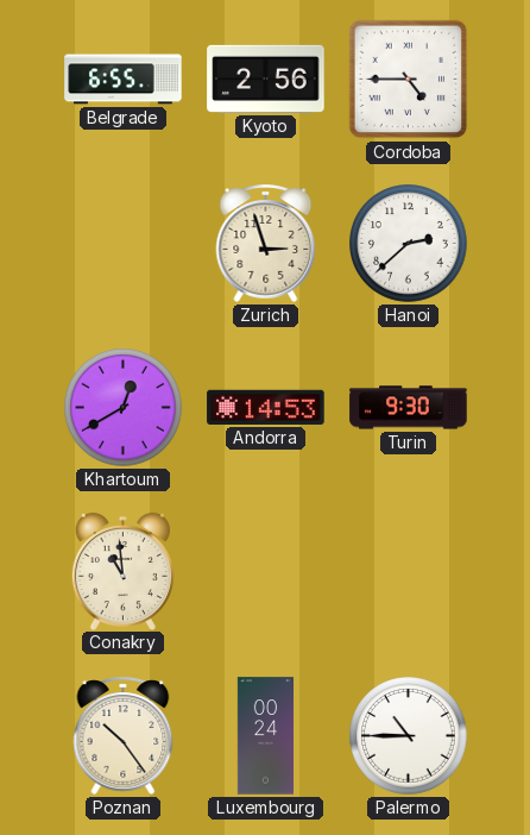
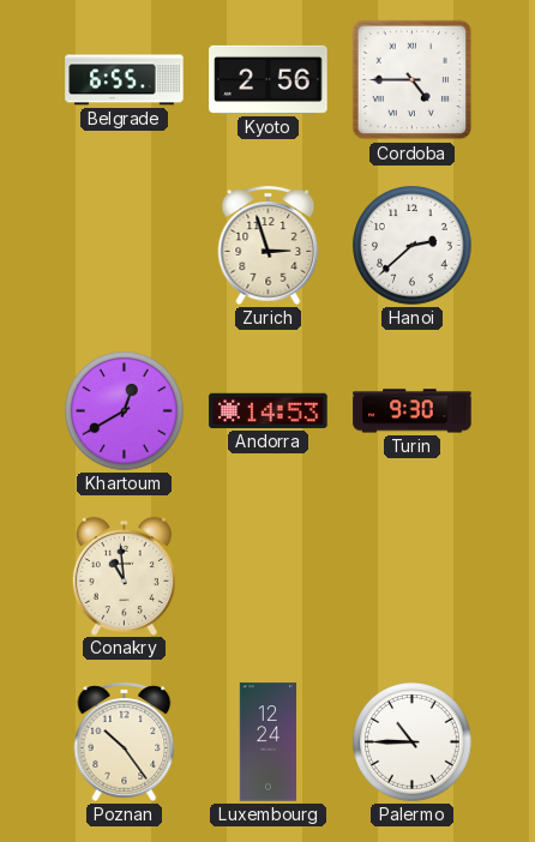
Luxembourg: 00:24 -> 12:24 (267, 742)
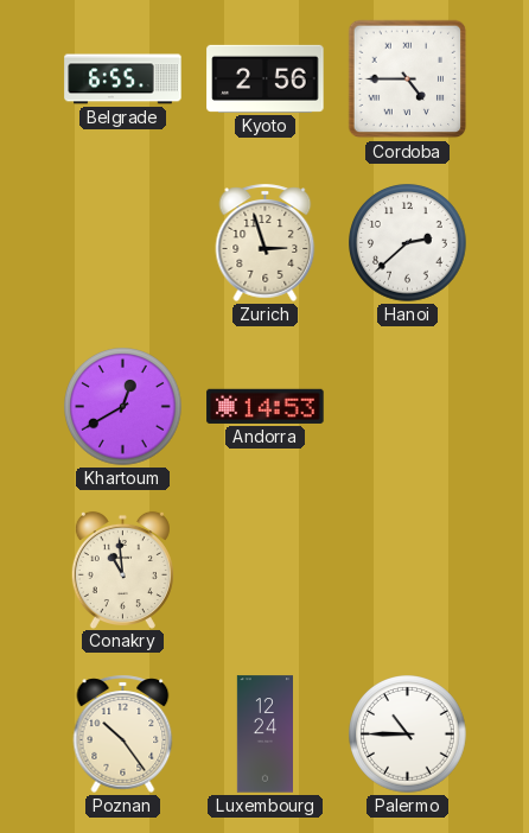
Turin: 9:30 -> none (413, 411)
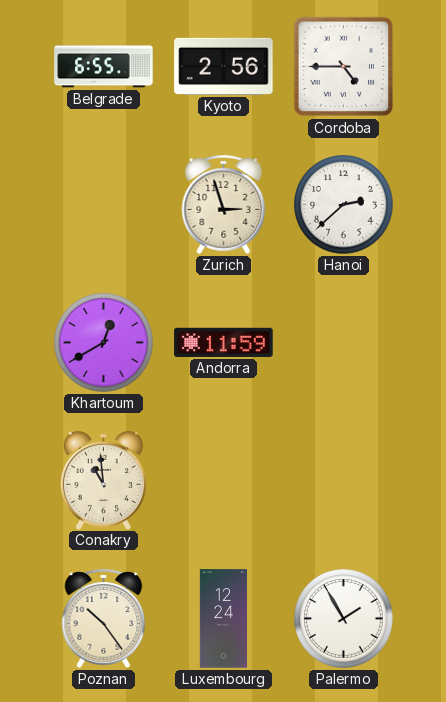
Andorra: 14:53 -> 11:59 (224, 342)
Palermo: 10:45 -> 1:55 (344, 619)
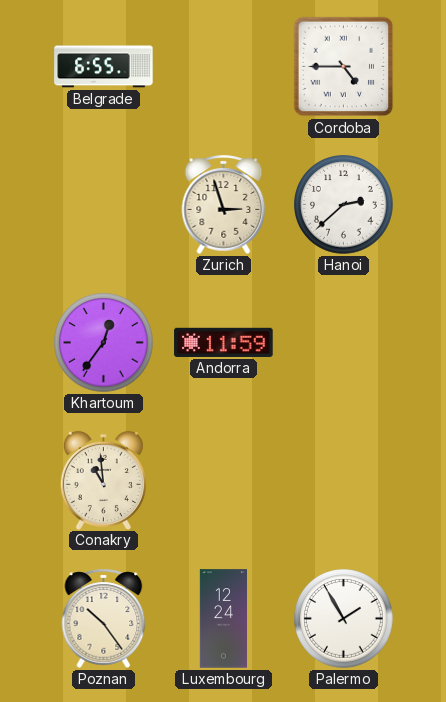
Kyoto: 2:56 -> none (224, 66)
Khartoum: 12:40 -> 12:36 (104, 343)
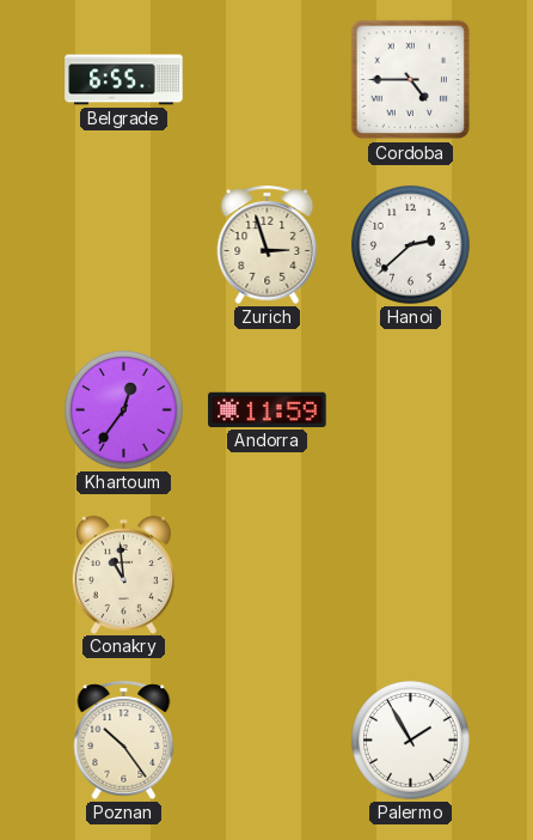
Luxembourg: 12:24 -> none (223, 619)
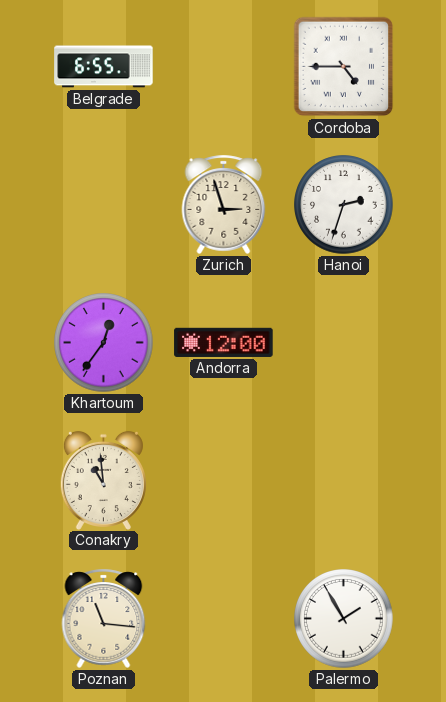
Hanoi: 2:38 -> 2:33 (344, 205)
Andorra: 11:59 -> 12:00 (224, 342)
Poznan: 10:24 -> 11:16 (104, 618)
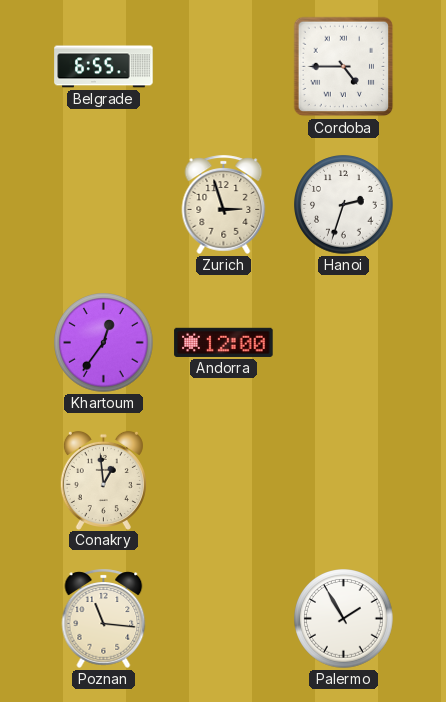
Conakry: 10:59 -> 12:59 (103, 480)
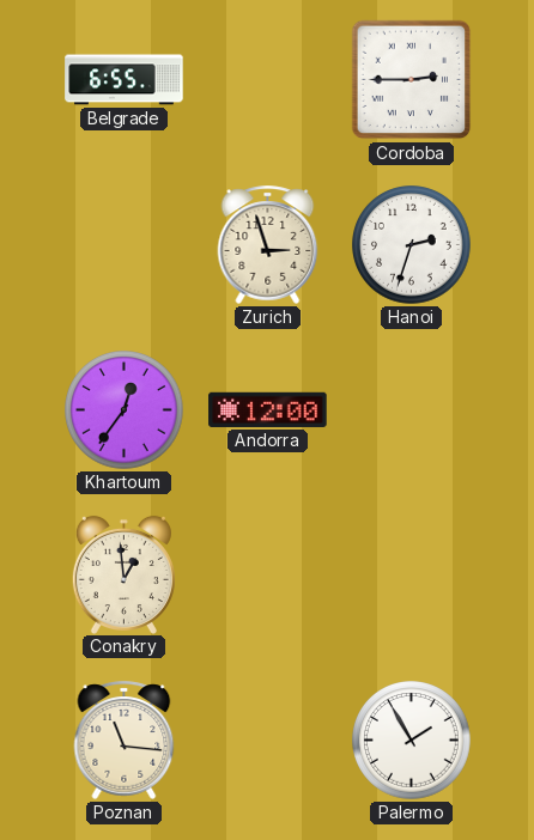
Cordoba: 4:45 -> 2:45 (412, 80)
